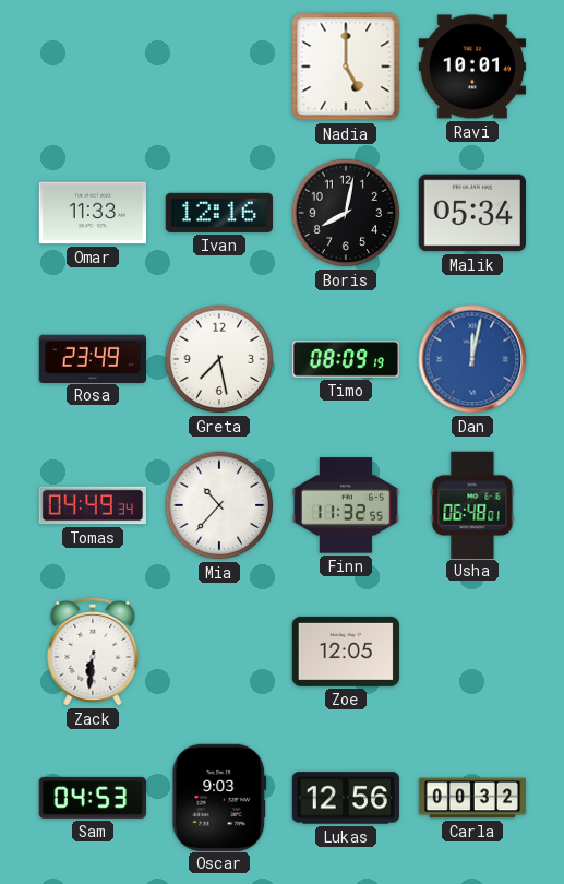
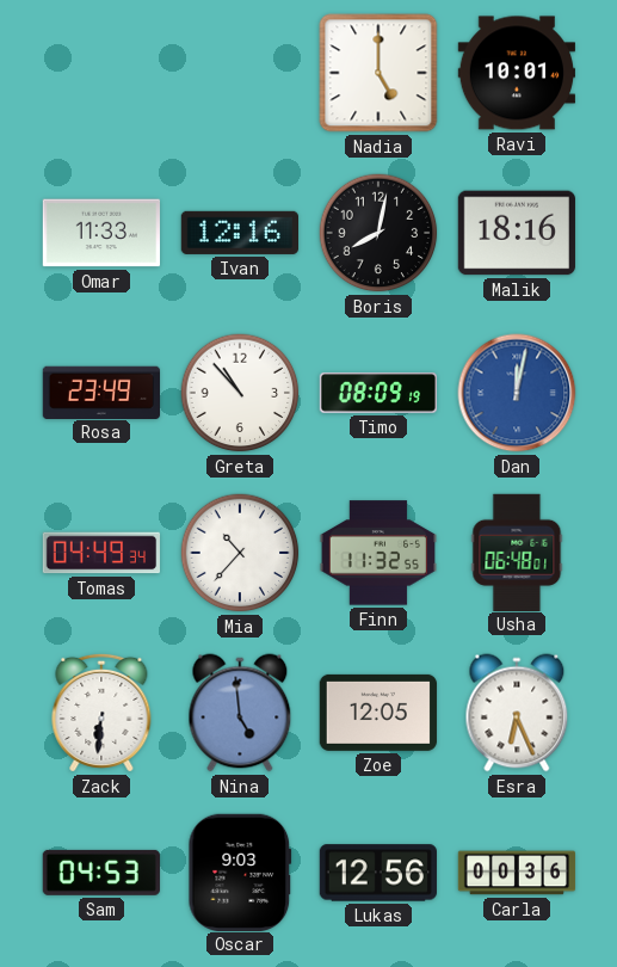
Malik: 05:34 -> 18:16 (516, 233)
Greta: 7:28 -> 10:53 (240, 393)
Nina: none -> 4:59 (240, 713)
Esra: none -> 6:26 (517, 713)
Carla: 00:32 -> 00:36 (517, 873)
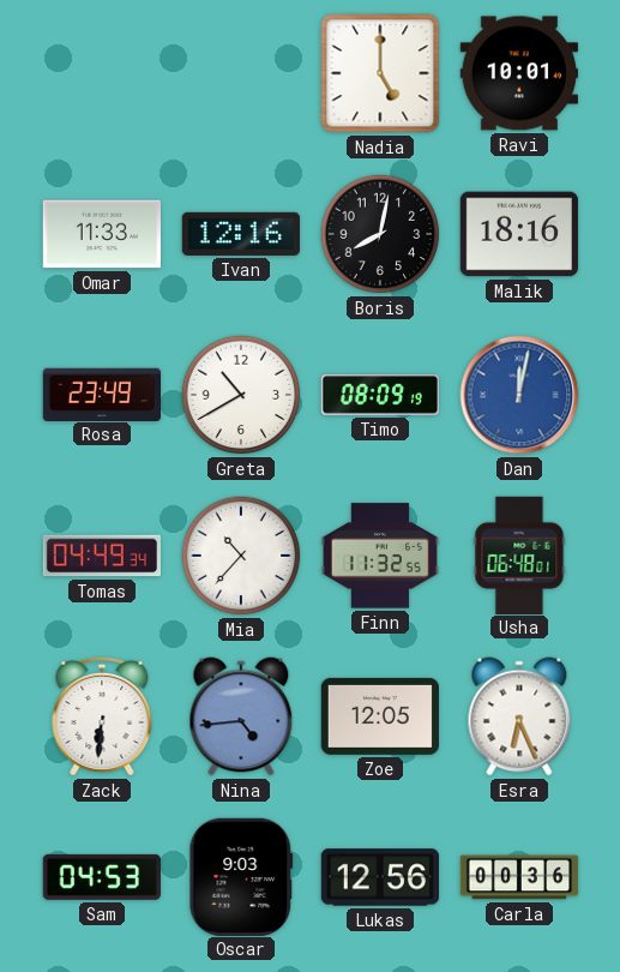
Greta: 10:53 -> 10:40 (241, 395)
Nina: 4:59 -> 4:44 (241, 716)
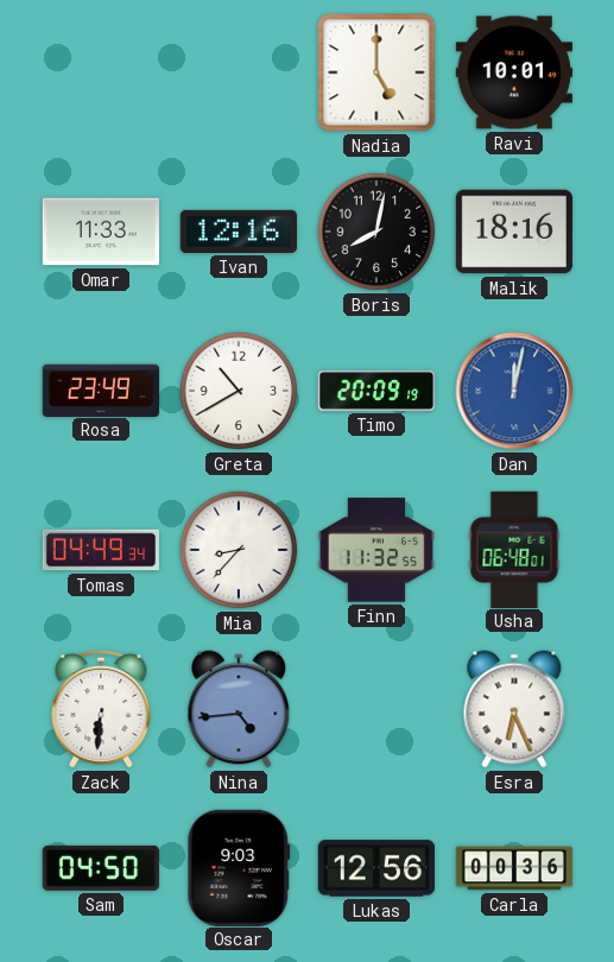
Timo: 08:09 -> 20:09 (376, 391)
Mia: 10:37 -> 8:37 (239, 550)
Zoe: 12:05 -> none (380, 716)
Sam: 04:53 -> 04:50 (101, 868)
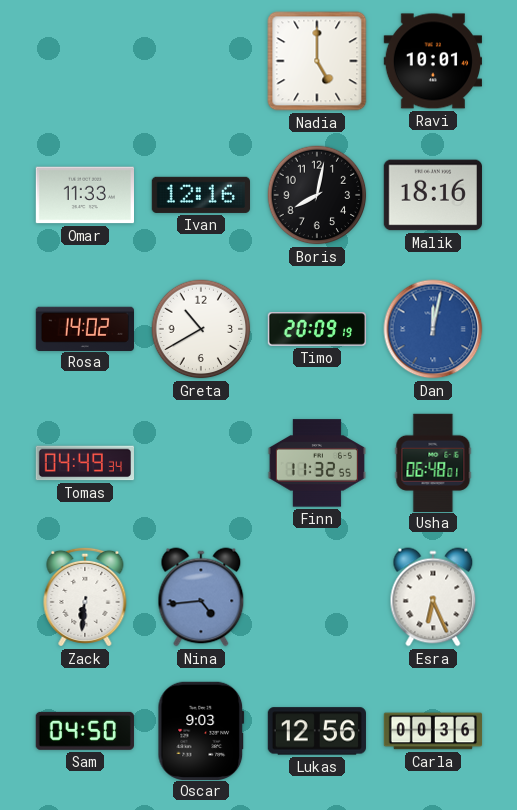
Rosa: 23:49 -> 14:02 (84, 328)
Mia: 8:37 -> none (239, 550)
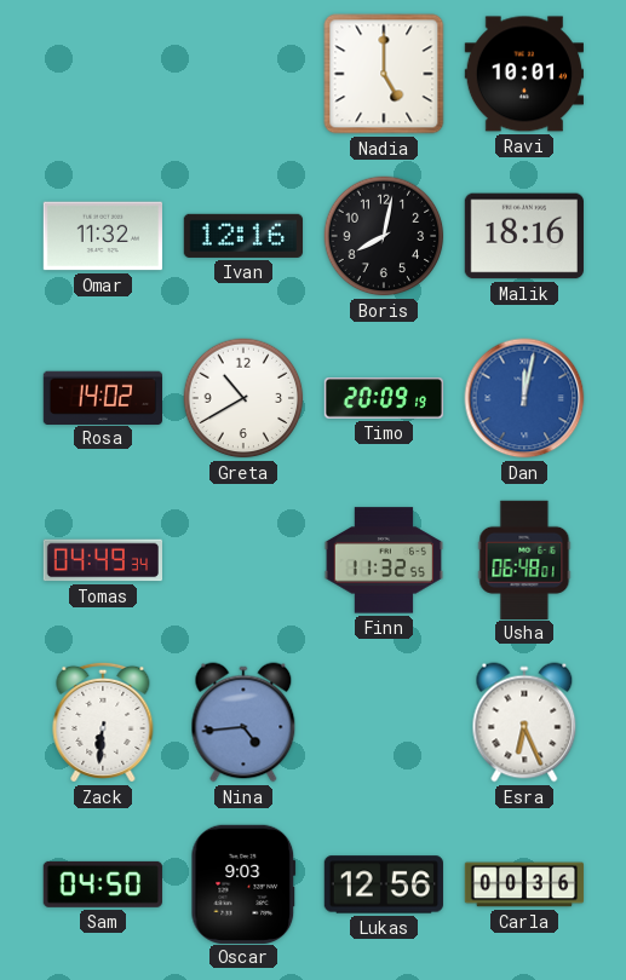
Omar: 11:33 -> 11:32 (102, 236)
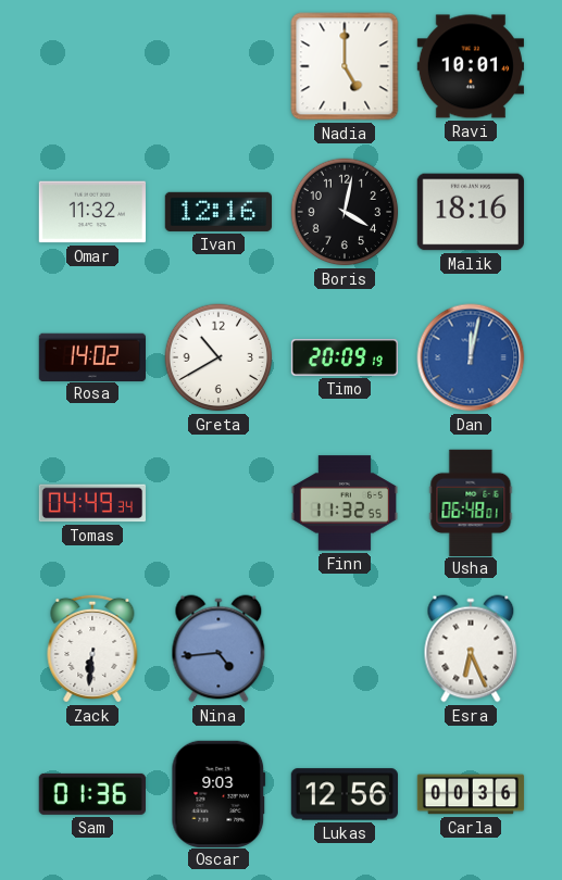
Boris: 8:02 -> 4:02 (345, 212)
Sam: 04:50 -> 01:36 (92, 794)
